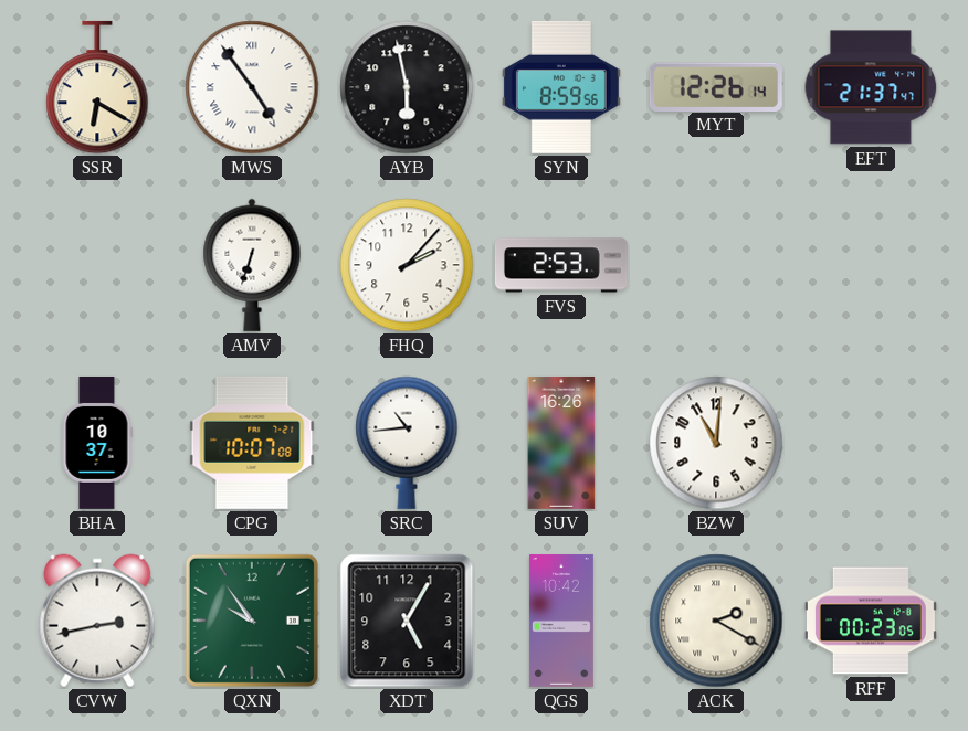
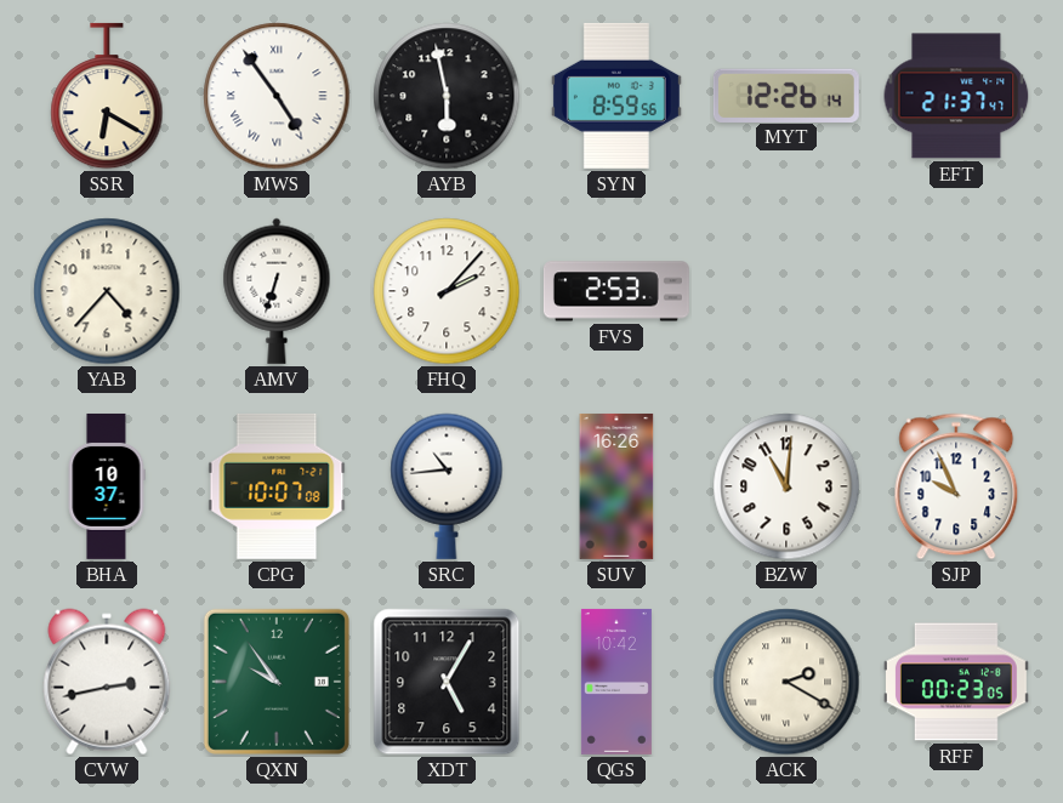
YAB: none -> 4:37 (107, 291)
SJP: none -> 9:56 (956, 486)
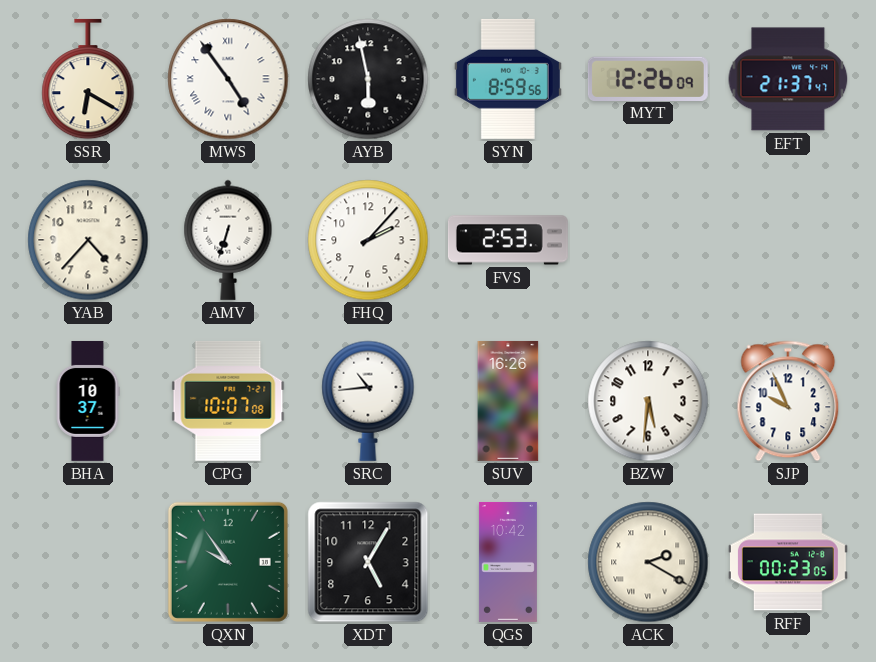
MYT: 12:26:14 -> 12:26:09 (648, 78)
BZW: 11:01 -> 5:31 (648, 401)
CVW: 2:43 -> none (107, 682)
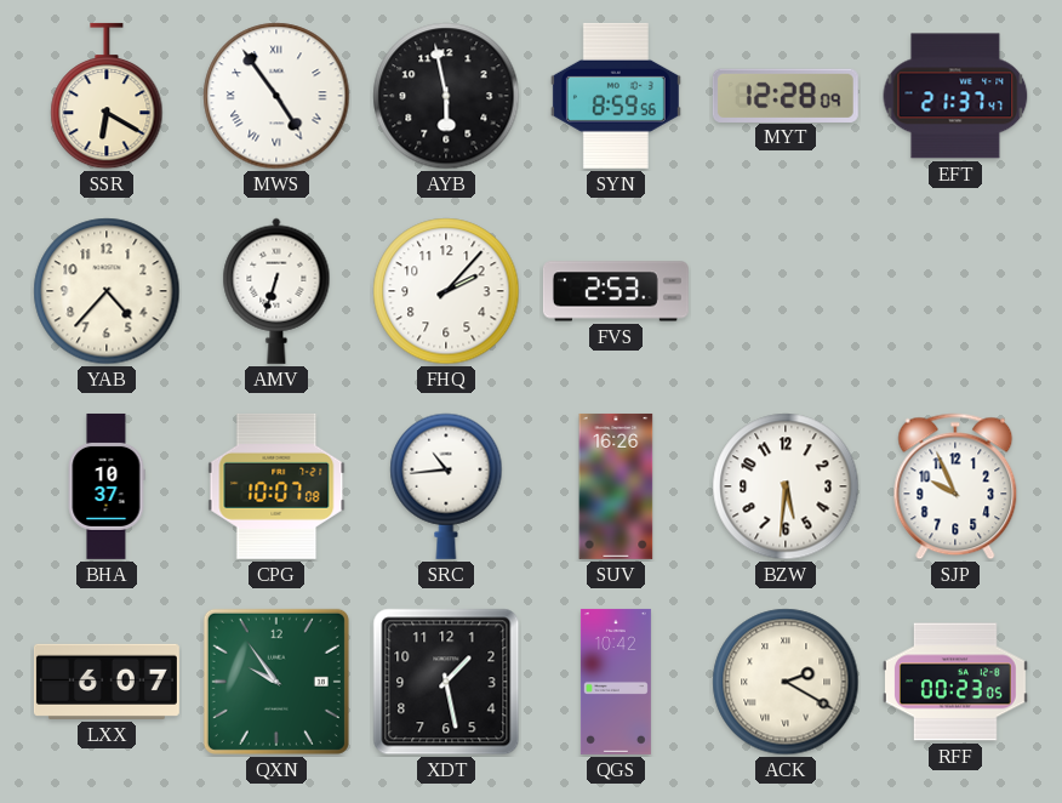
MYT: 12:26 -> 12:28 (786, 95)
LXX: none -> 6:07 (107, 682)
XDT: 5:05 -> 1:28 (446, 682)
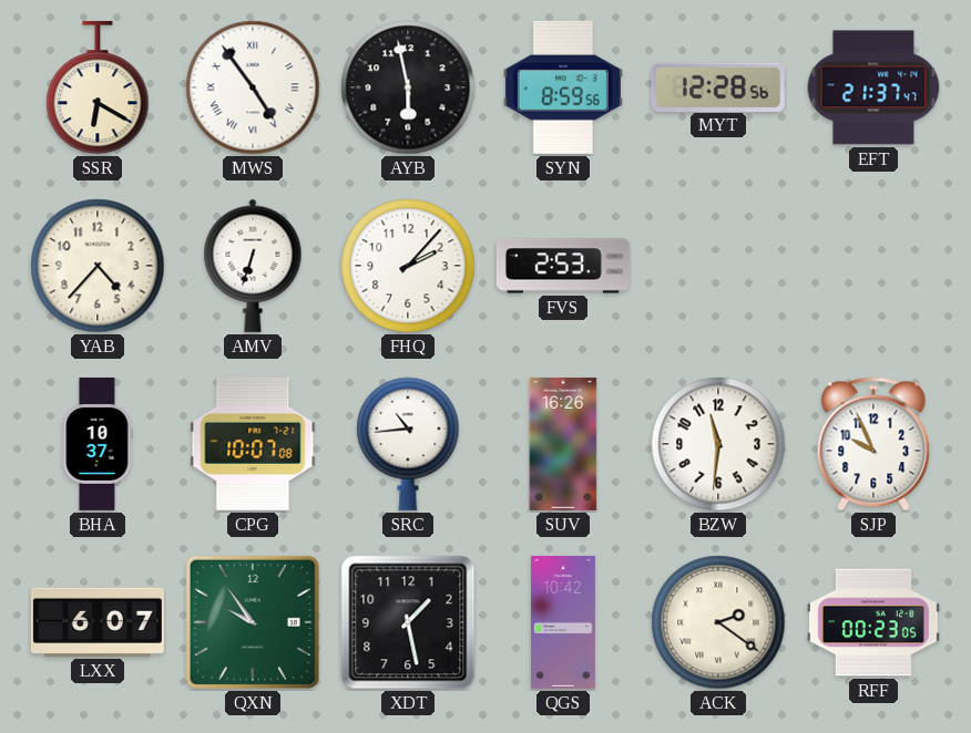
MYT: 12:28:09 -> 12:28:56 (718, 86)
BZW: 5:31 -> 11:31 (718, 444)
ACK: 2:20 -> 2:21 (718, 622)
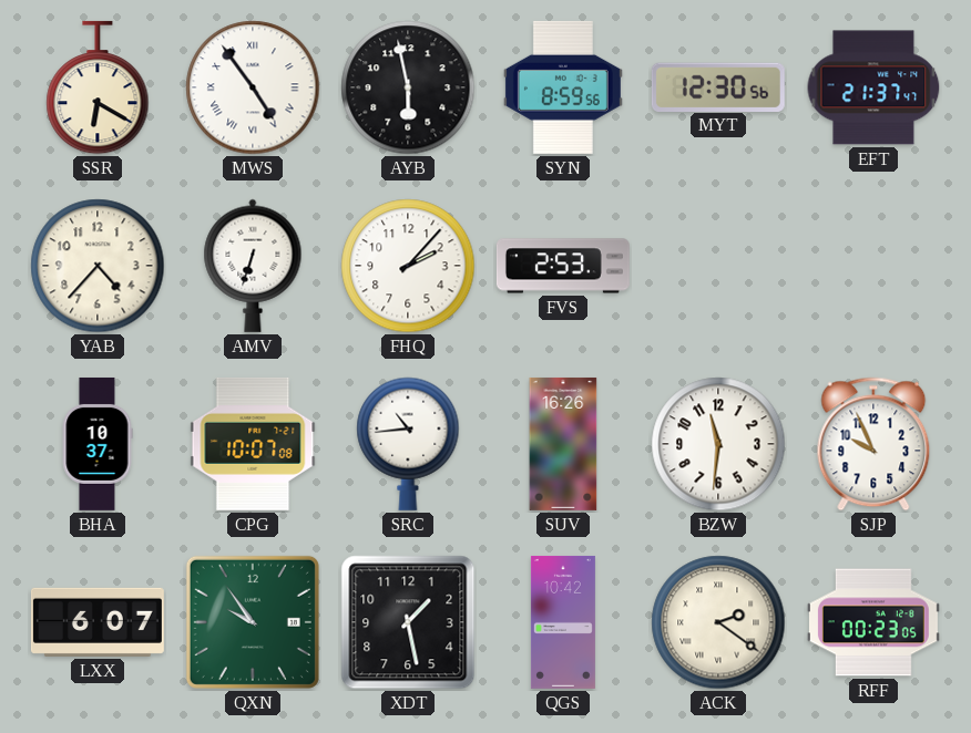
MYT: 12:28 -> 12:30 (718, 86)
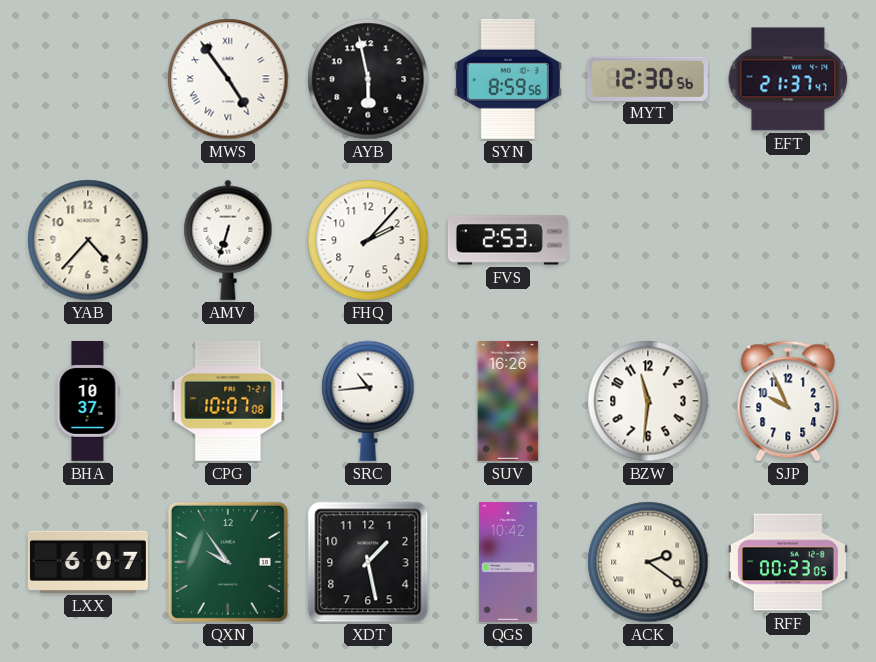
SSR: 6:20 -> none (98, 87)
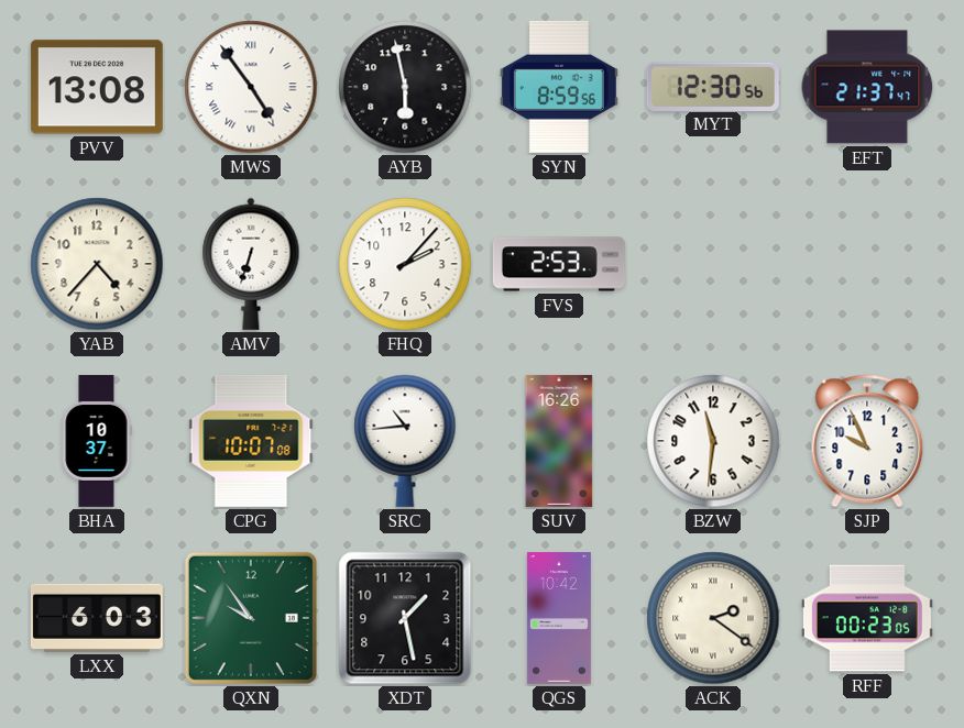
PVV: none -> 13:08 (97, 87)
LXX: 6:07 -> 6:03 (97, 618)
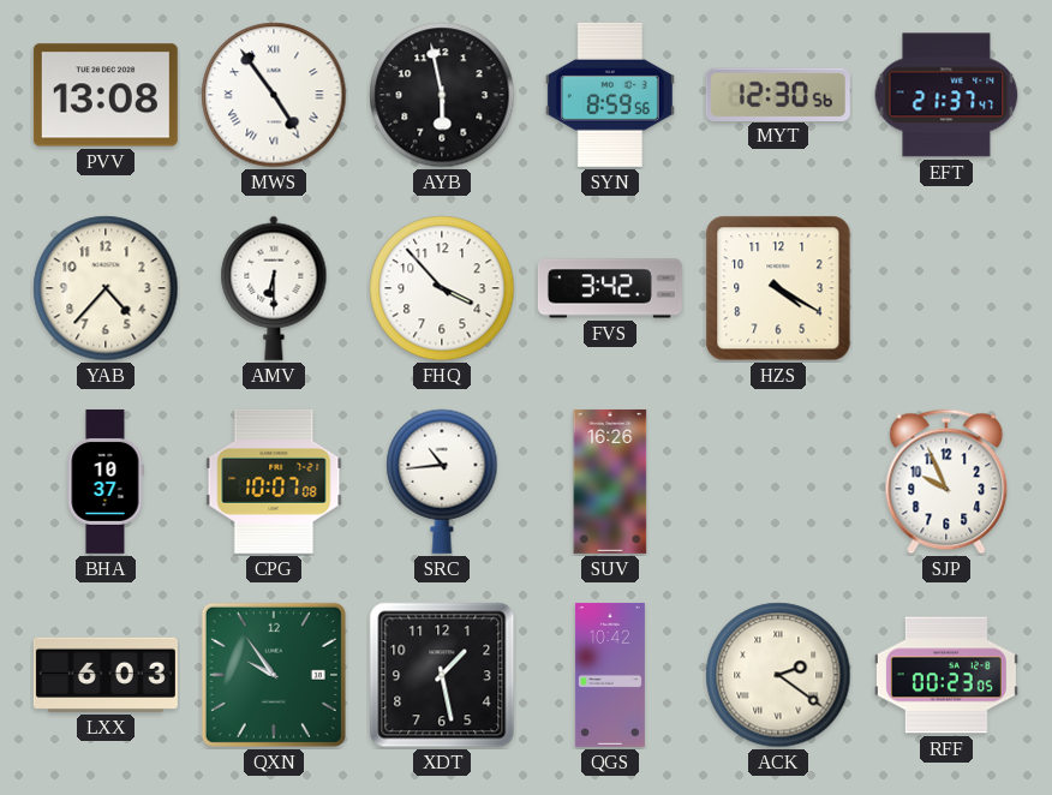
AMV: 6:33 -> 6:30 (274, 288)
FHQ: 2:07 -> 3:53 (442, 288)
FVS: 2:53 -> 3:42 (610, 288)
HZS: none -> 4:20 (778, 288)
BZW: 11:31 -> none (713, 441)
